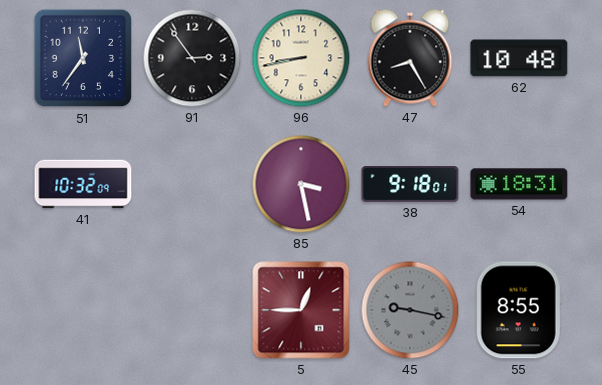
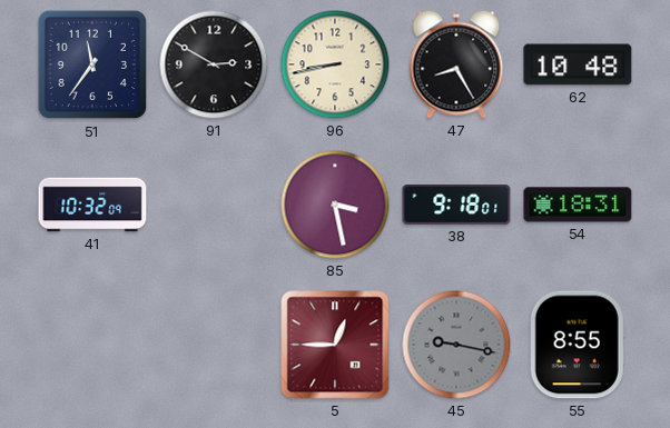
91: 2:54 -> 2:50 (214, 64)
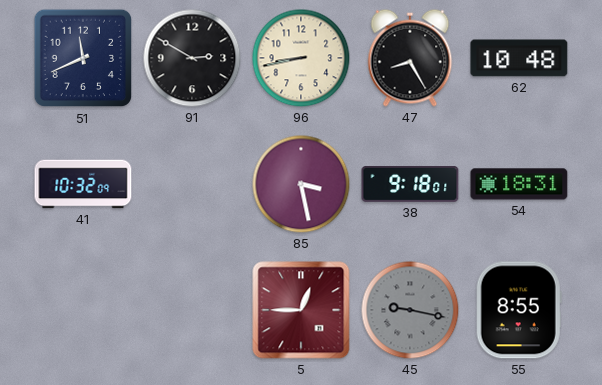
51: 11:36 -> 11:41 (83, 58)
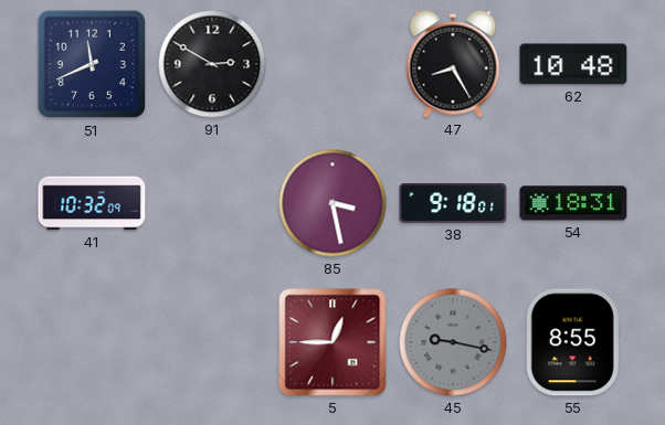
96: 8:43 -> none (301, 58)
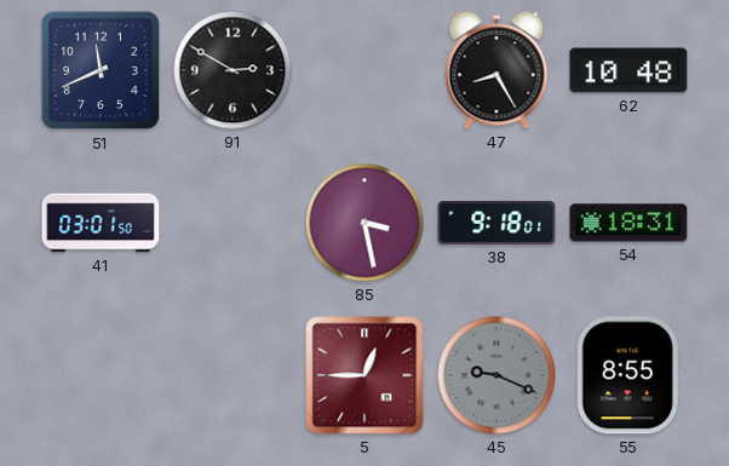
41: 10:32 -> 03:01 (101, 223)
45: 9:17 -> 9:19 (496, 375)
